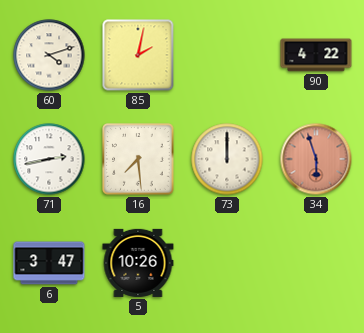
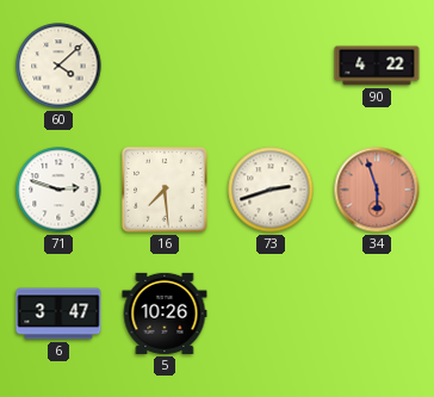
60: 4:12 -> 4:08 (58, 66)
85: 2:02 -> none (138, 55)
71: 2:43 -> 2:48 (58, 190)
73: 12:00 -> 2:42 (271, 190)
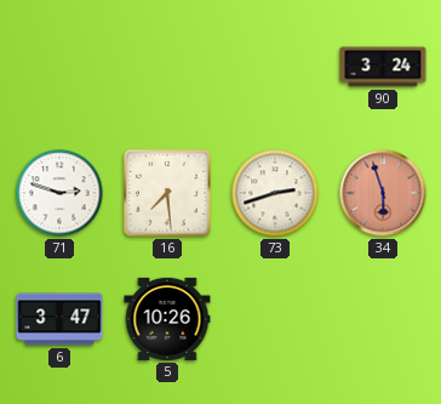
60: 4:08 -> none (58, 66)
90: 4:22 -> 3:24 (383, 67)
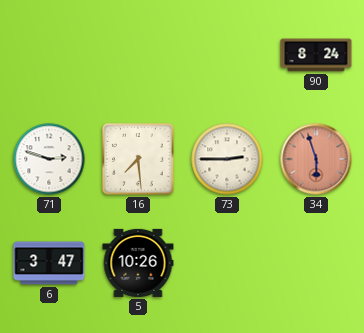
90: 3:24 -> 8:24 (316, 55)
73: 2:42 -> 2:45 (227, 159)
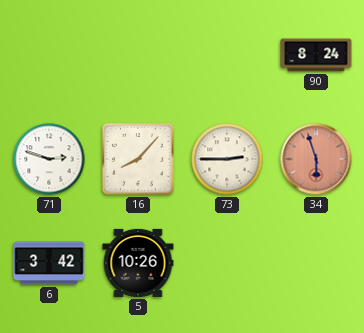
16: 7:29 -> 8:07 (139, 160)
6: 3:47 -> 3:42 (49, 263)
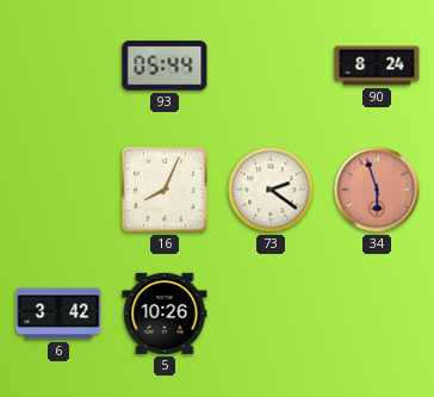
93: none -> 05:44 (165, 66)
71: 2:48 -> none (49, 159)
16: 8:07 -> 8:04 (166, 191)
73: 2:45 -> 2:21 (271, 190)
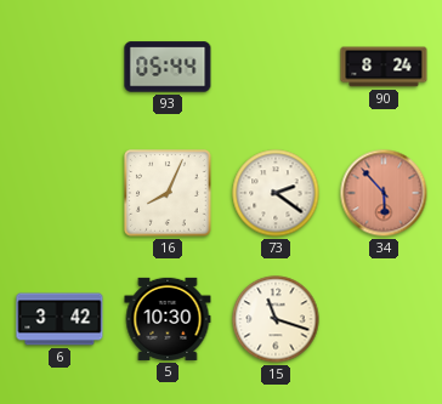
34: 5:57 -> 5:53 (384, 193)
5: 10:26 -> 10:30 (168, 319)
15: none -> 11:18 (276, 319)
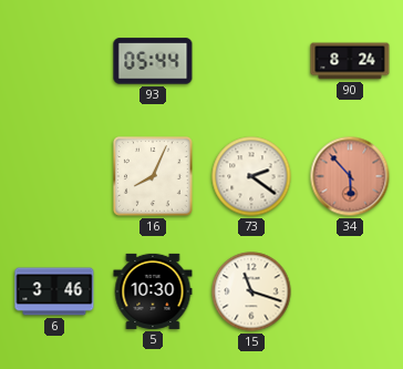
6: 3:42 -> 3:46 (54, 291)
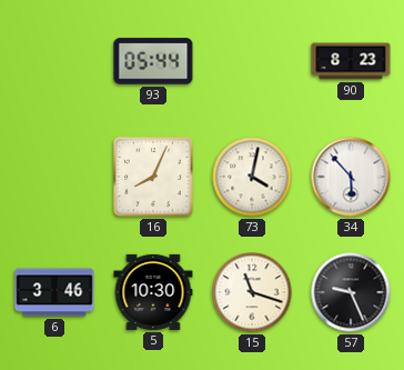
90: 8:24 -> 8:23 (351, 61)
73: 2:21 -> 4:02 (252, 177)
34 dial: salmon -> white (351, 177)
57: none -> 9:26 (351, 292)
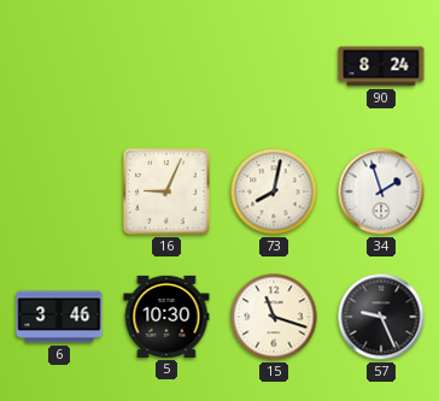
93: 05:44 -> none (153, 61)
90: 8:23 -> 8:24 (381, 66)
16: 8:04 -> 9:04 (168, 193)
73: 4:02 -> 8:02 (274, 191)
34: 5:53 -> 1:57 (381, 191)
